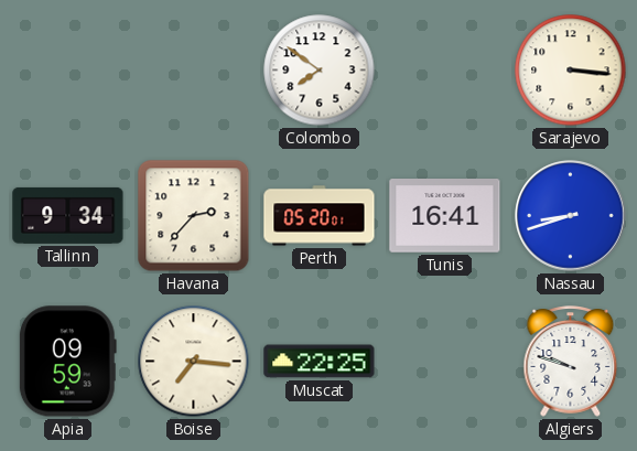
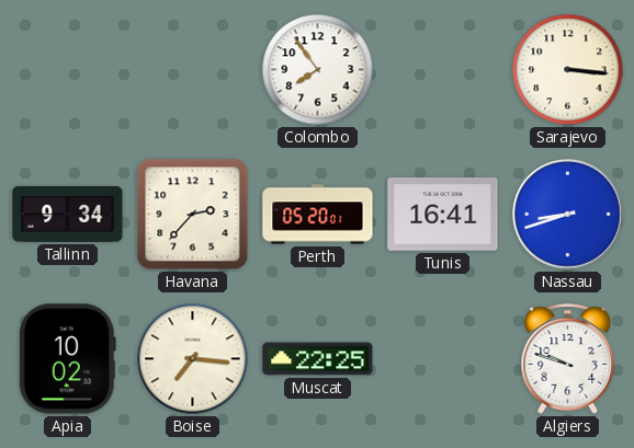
Colombo: 7:51 -> 7:54 (318, 70)
Apia: 09:59 -> 10:02 (67, 359)
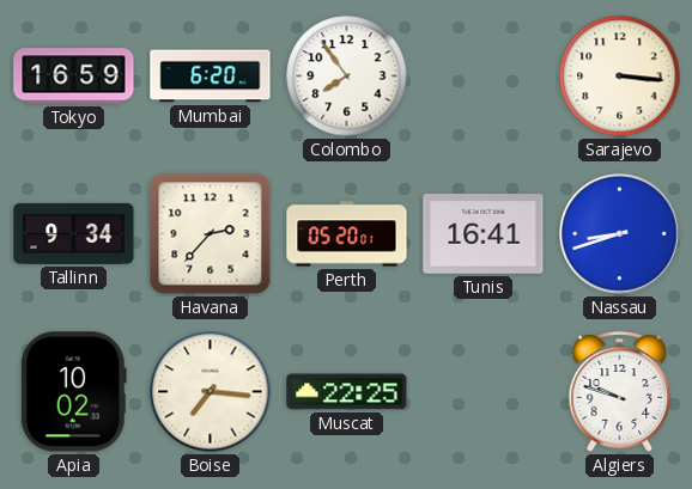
Tokyo: none -> 16:59 (74, 77)
Mumbai: none -> 6:20 (211, 77)
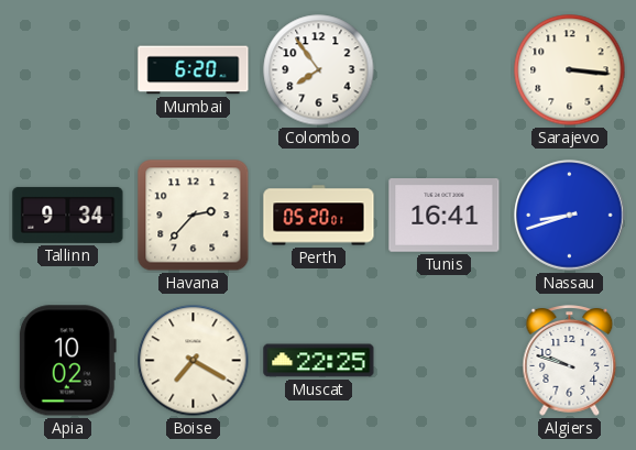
Tokyo: 16:59 -> none (74, 77)
Boise: 7:16 -> 7:20 (194, 361)
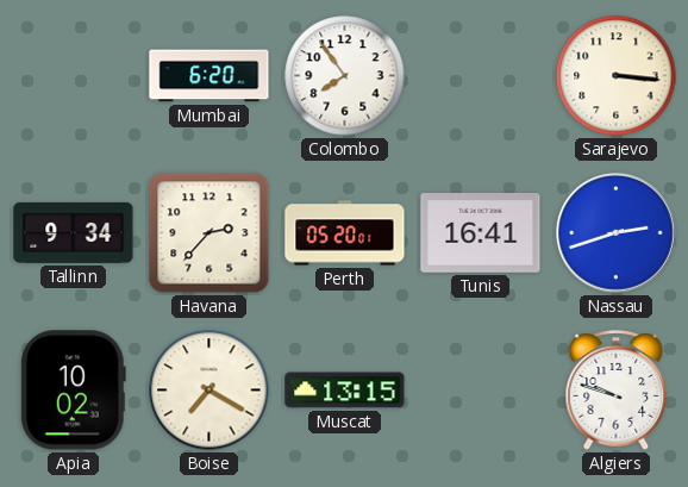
Nassau: 8:42 -> 2:42 (617, 233)
Muscat: 22:25 -> 13:15 (345, 391)
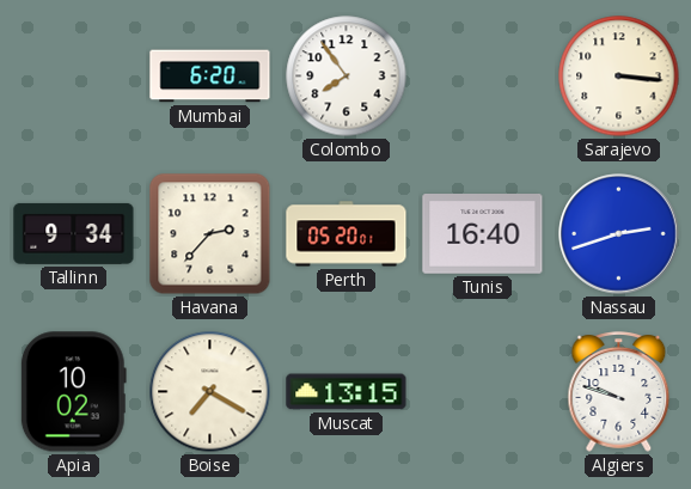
Tunis: 16:41 -> 16:40 (483, 234)
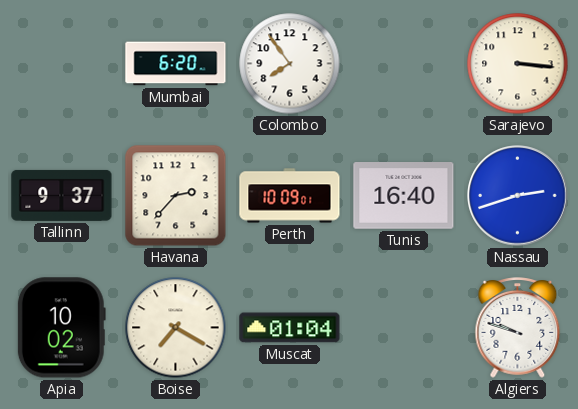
Tallinn: 9:34 -> 9:37 (62, 195)
Perth: 05:20 -> 10:09 (290, 196)
Muscat: 13:15 -> 01:04 (290, 328)
